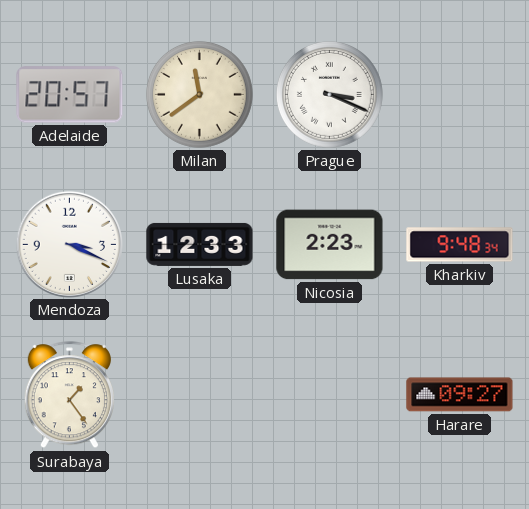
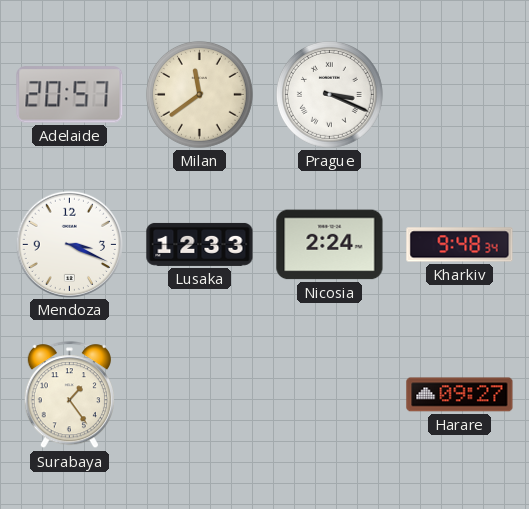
Nicosia: 2:23 -> 2:24 (330, 245)
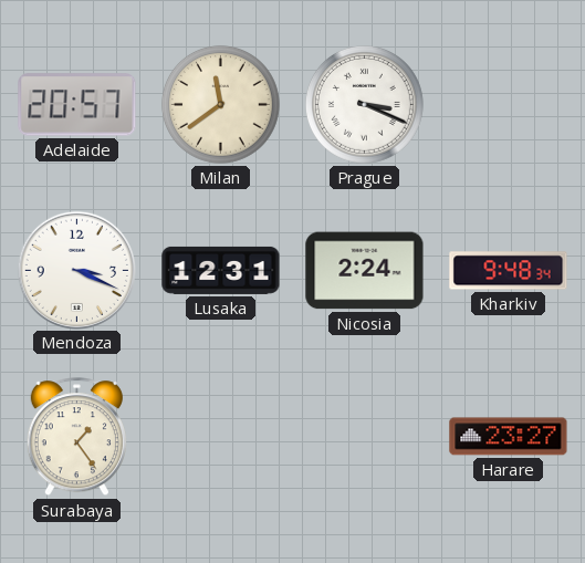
Lusaka: 12:33 -> 12:31 (221, 270)
Harare: 09:27 -> 23:27 (509, 437)
